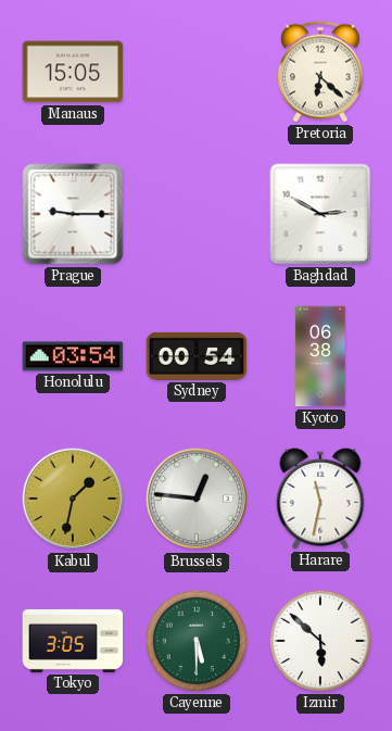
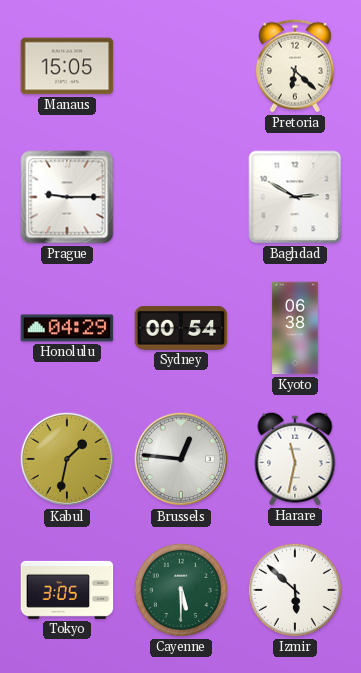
Honolulu: 03:54 -> 04:29 (67, 328)
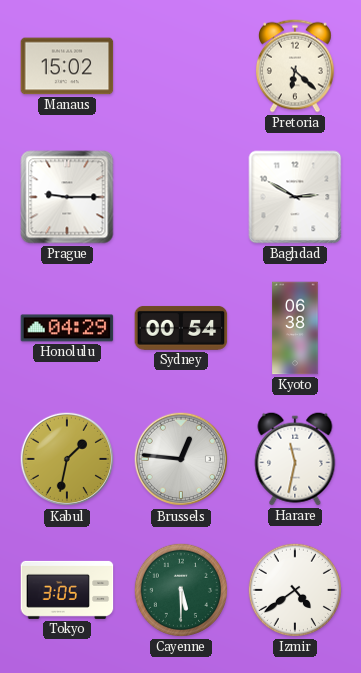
Manaus: 15:05 -> 15:02 (67, 66)
Izmir: 5:52 -> 4:39 (295, 590)
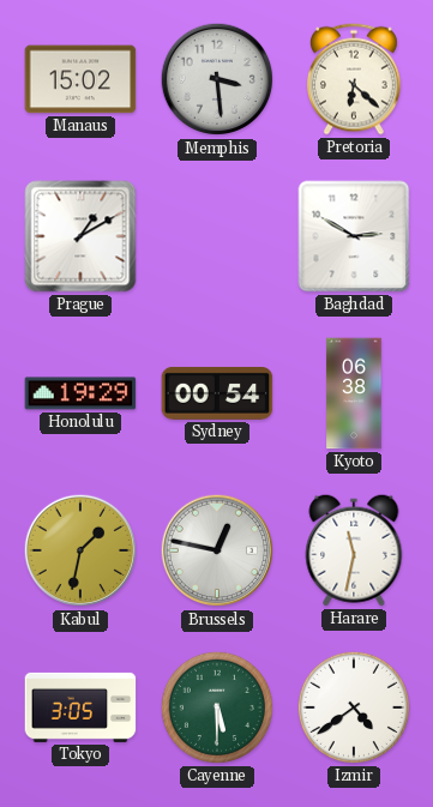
Memphis: none -> 3:29 (217, 79)
Prague: 9:15 -> 1:10 (80, 236)
Honolulu: 04:29 -> 19:29 (80, 393)
Brussels: 12:46 -> 12:47 (217, 550)
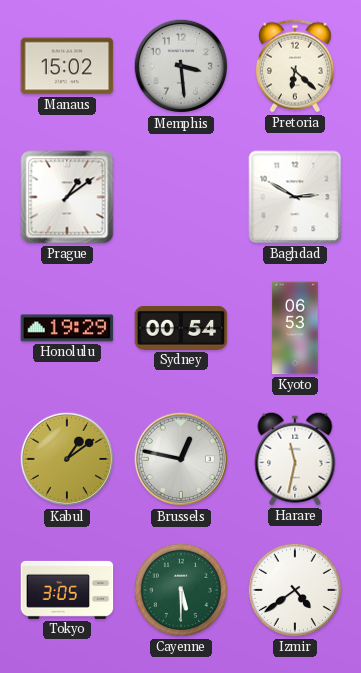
Prague: 1:10 -> 1:09 (67, 197)
Kyoto: 06:38 -> 06:53 (295, 328)
Kabul: 1:32 -> 1:09 (67, 459)
